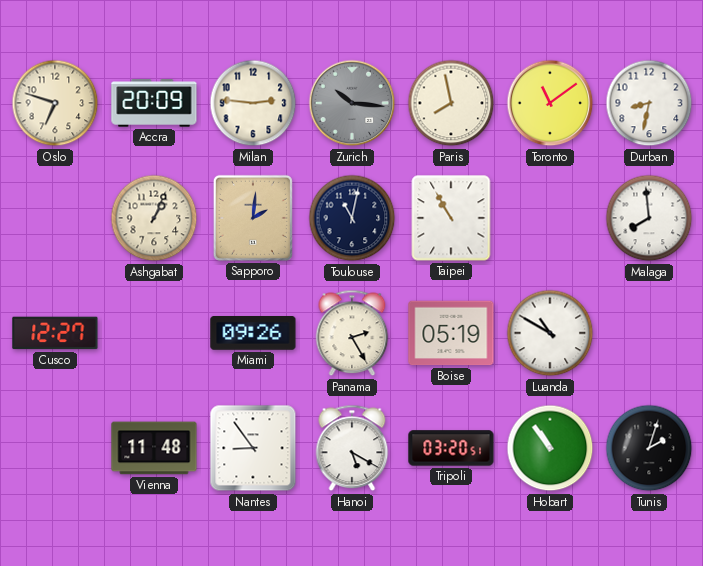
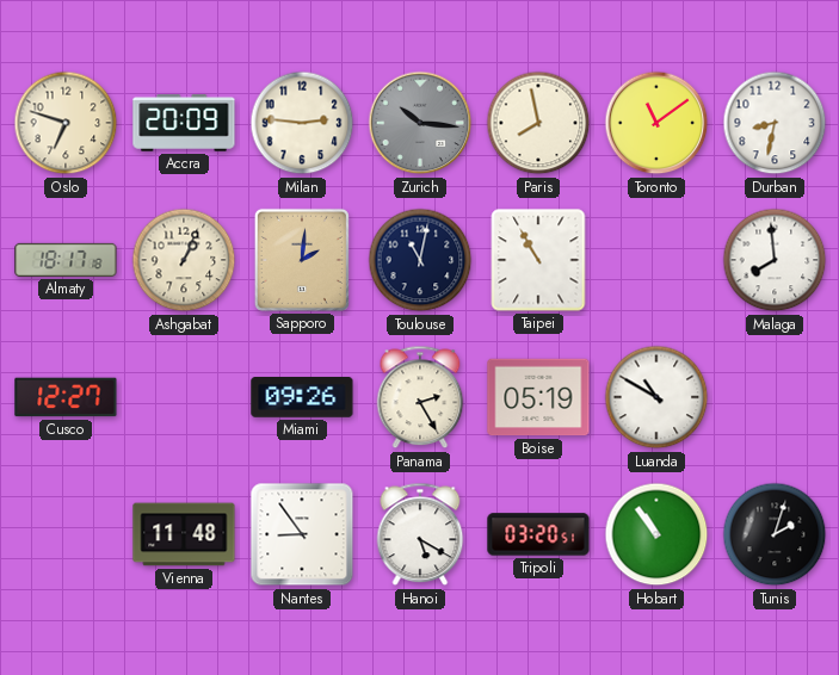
Almaty: none -> 18:17 (66, 260)
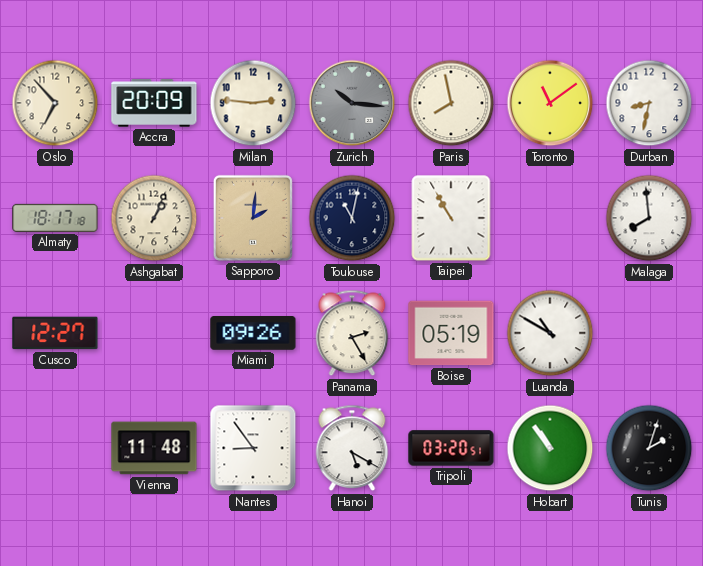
Oslo: 6:48 -> 6:53 (55, 103)
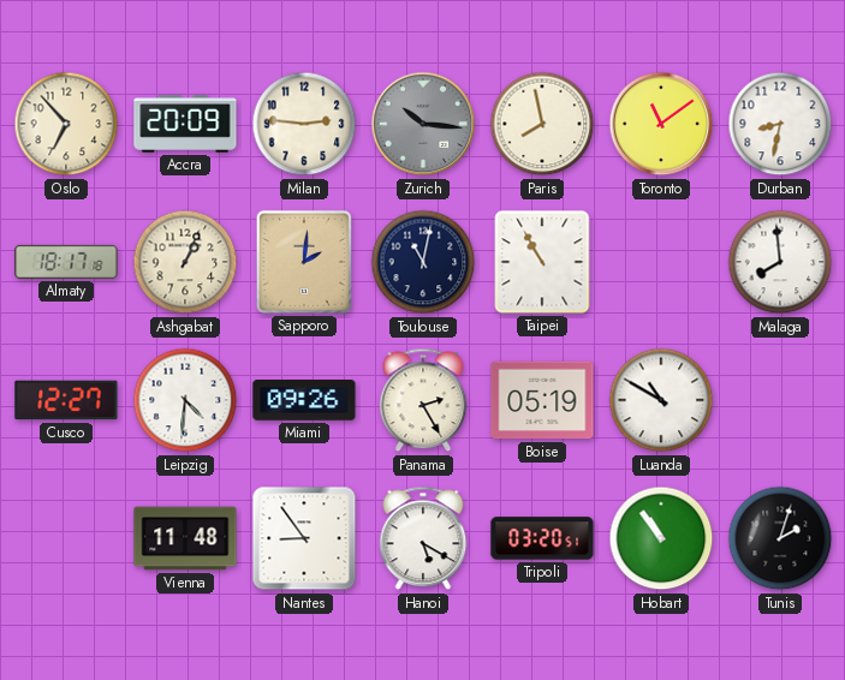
Leipzig: none -> 4:31 (185, 400)
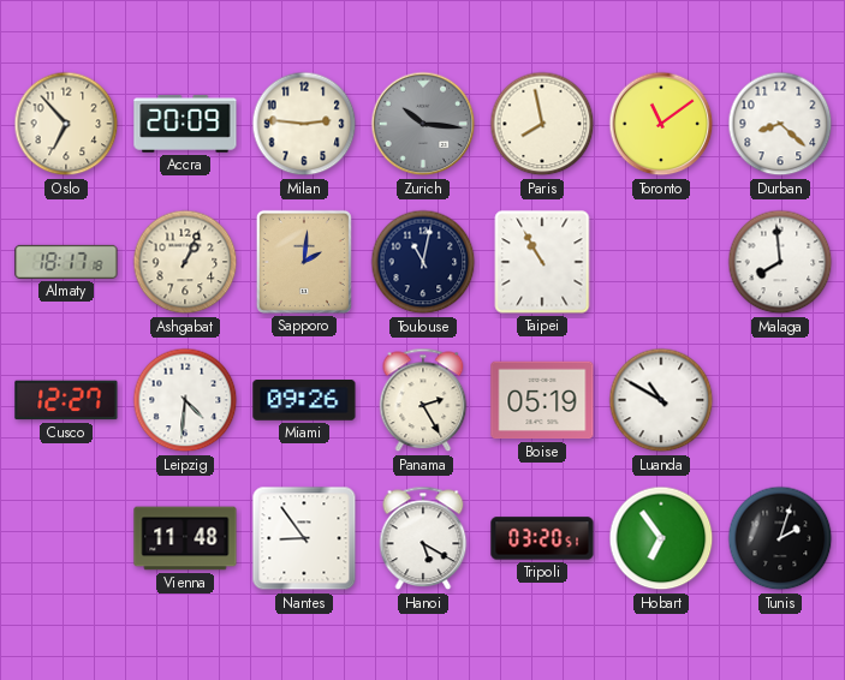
Durban: 8:32 -> 8:22 (780, 124)
Hobart: 10:54 -> 6:54 (661, 538)
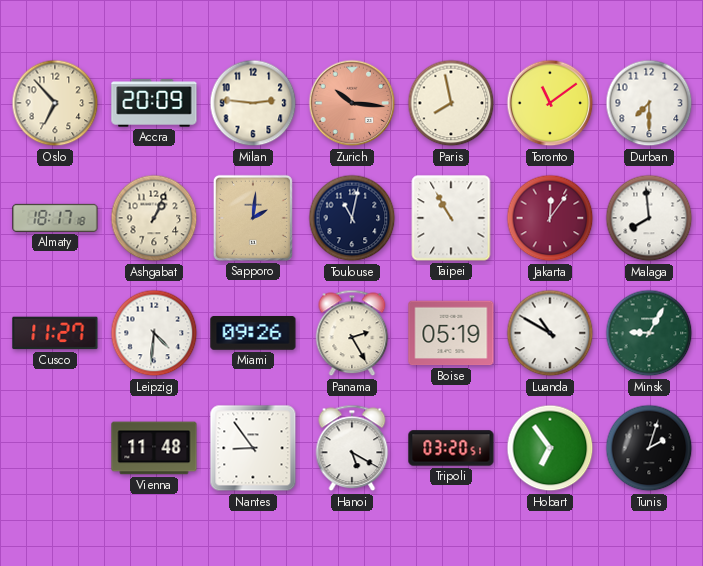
Zurich dial: grey -> salmon (352, 103)
Durban: 8:22 -> 7:30 (649, 103)
Jakarta: none -> 12:06 (550, 218)
Cusco: 12:27 -> 11:27 (55, 333)
Minsk: none -> 9:05 (649, 333)
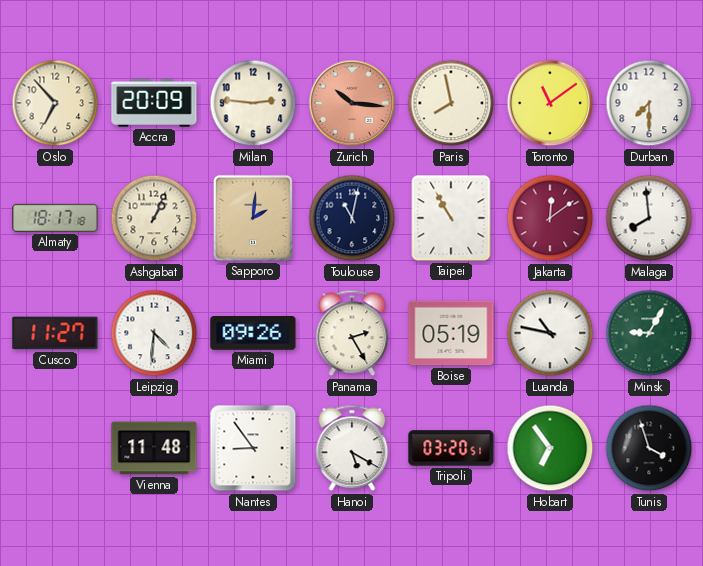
Jakarta: 12:06 -> 12:09 (550, 218)
Luanda: 10:50 -> 10:47 (550, 333)
Tunis: 2:03 -> 3:57 (649, 448)
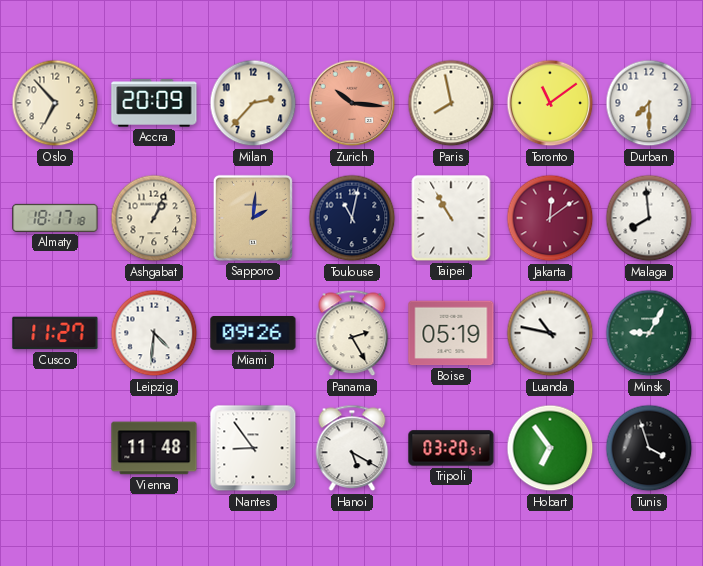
Milan: 2:46 -> 2:37 (253, 103)
